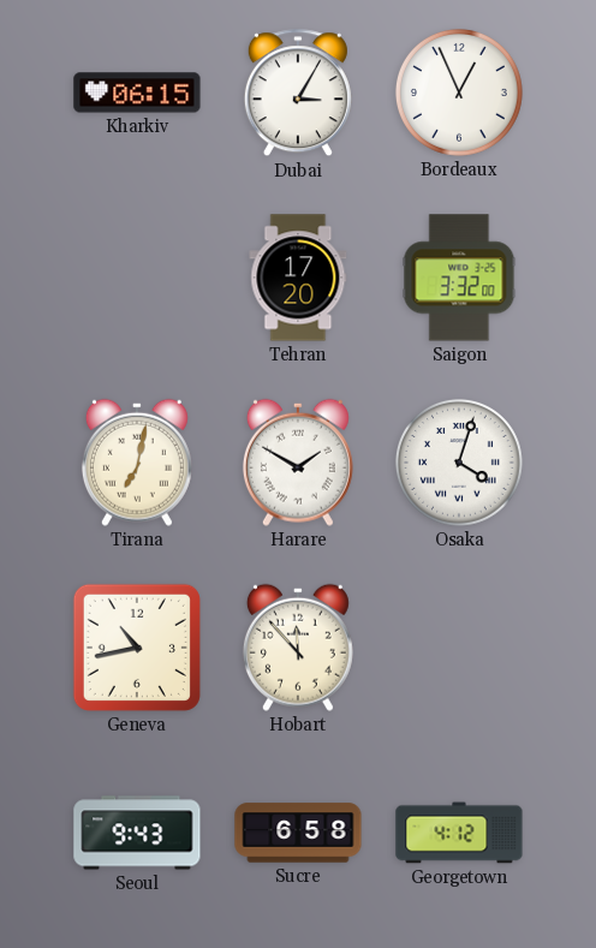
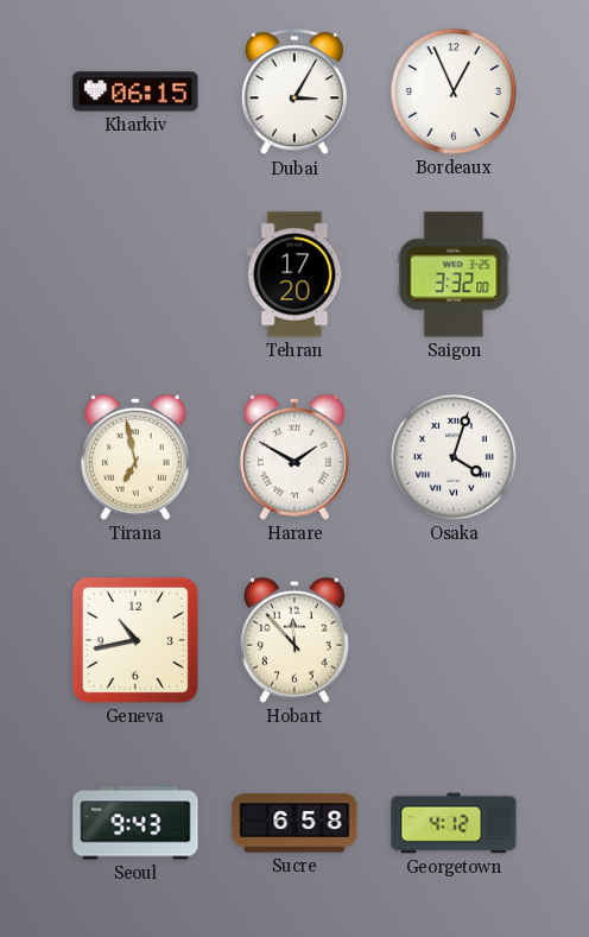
Tirana: 7:02 -> 6:58 (135, 457)
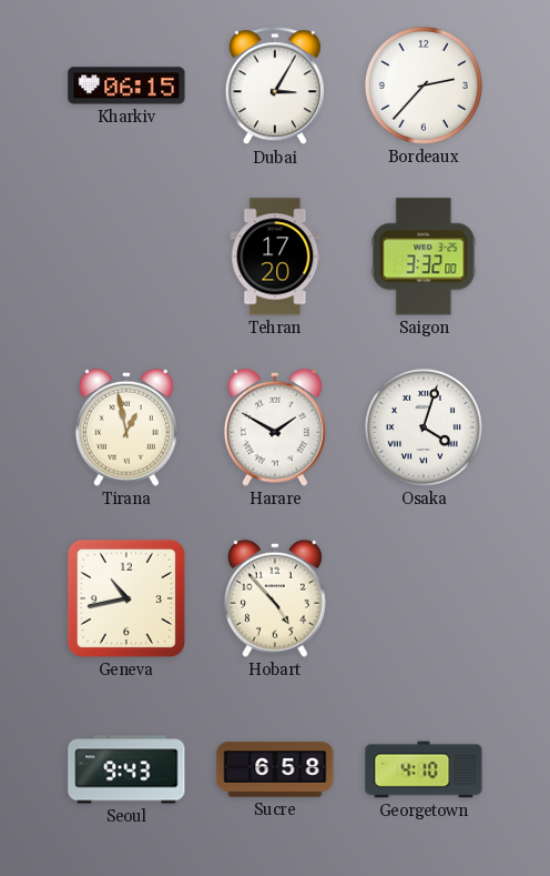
Bordeaux: 12:56 -> 2:37 (424, 85)
Tirana: 6:58 -> 12:58 (126, 427)
Hobart: 11:53 -> 4:53 (275, 598)
Georgetown: 4:12 -> 4:10 (424, 769)
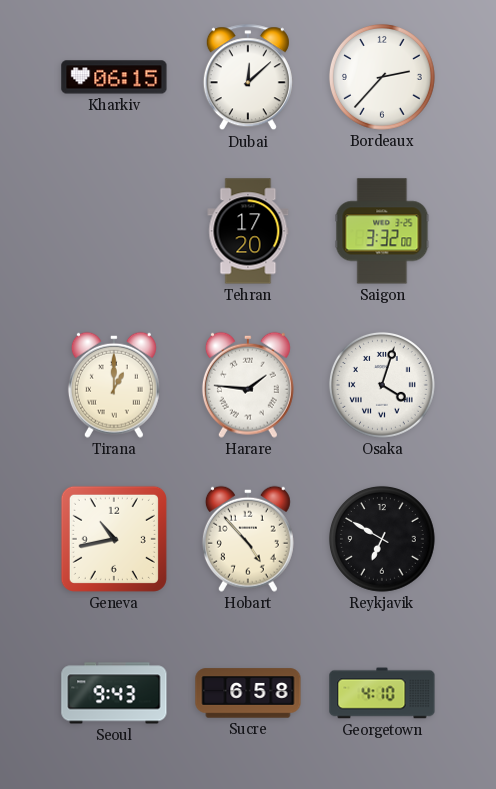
Dubai: 3:05 -> 12:08 (248, 78)
Tirana: 12:58 -> 1:00 (114, 385)
Harare: 1:50 -> 1:46 (248, 385)
Reykjavik: none -> 6:50 (382, 539)
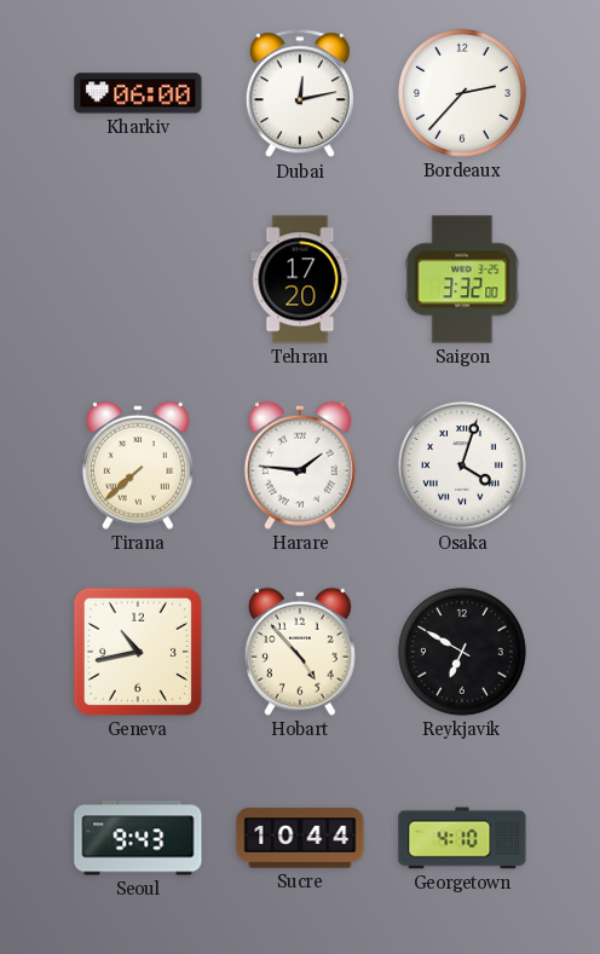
Kharkiv: 06:15 -> 06:00 (138, 93)
Dubai: 12:08 -> 12:13 (300, 94)
Tirana: 1:00 -> 7:38 (138, 466)
Sucre: 6:58 -> 10:44 (300, 838)
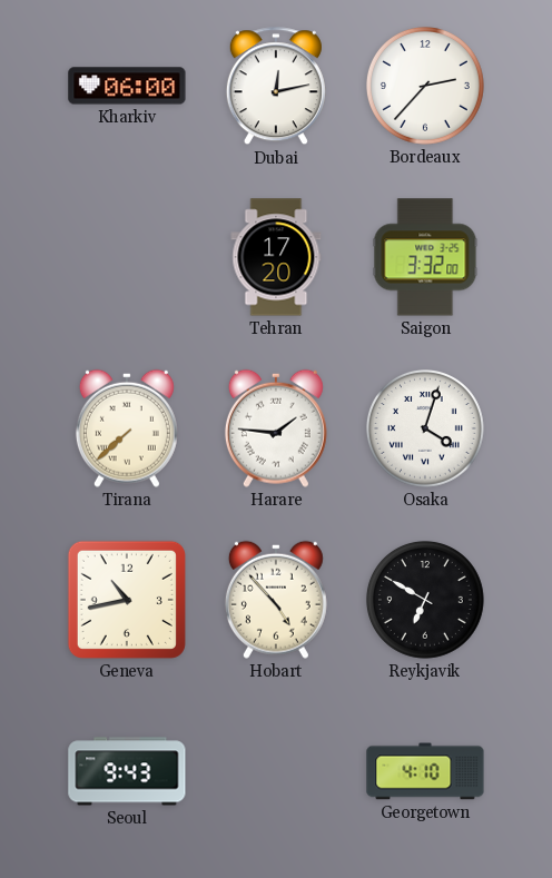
Sucre: 10:44 -> none (300, 838)
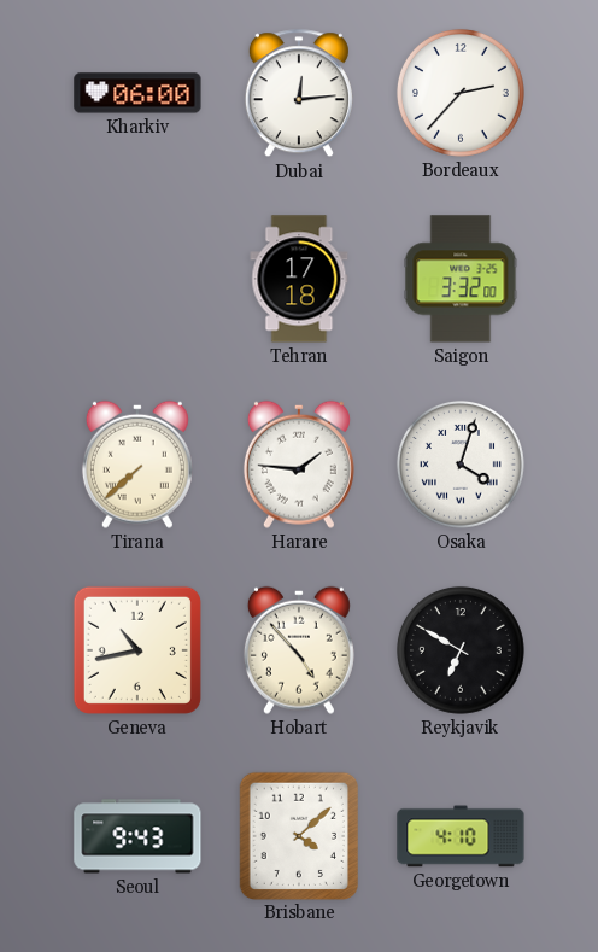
Dubai: 12:13 -> 12:14 (299, 94)
Tehran: 17:20 -> 17:18 (299, 279)
Brisbane: none -> 4:08 (298, 835)
